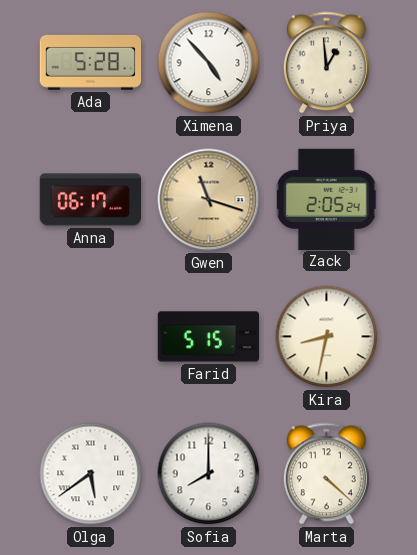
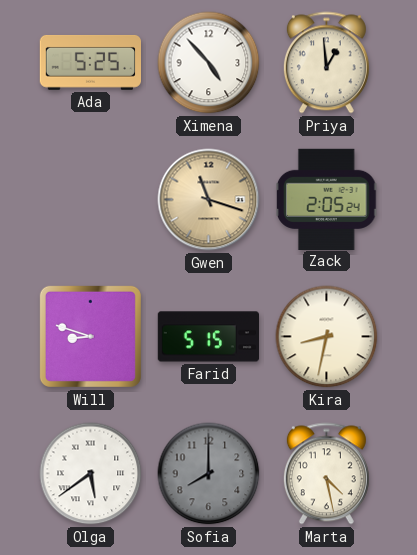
Ada: 5:28 -> 5:25 (90, 63)
Anna: 06:17 -> none (90, 200)
Will: none -> 8:48 (90, 336)
Sofia dial: white -> grey (209, 474)
Marta: 4:22 -> 4:28 (326, 474)
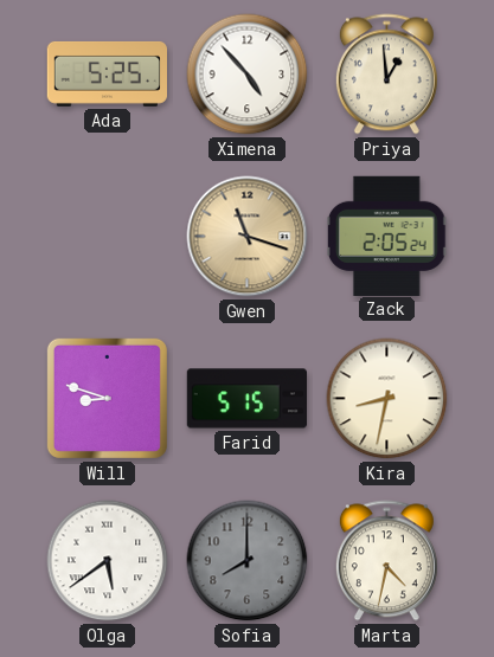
Marta: 4:28 -> 4:32 (386, 561)
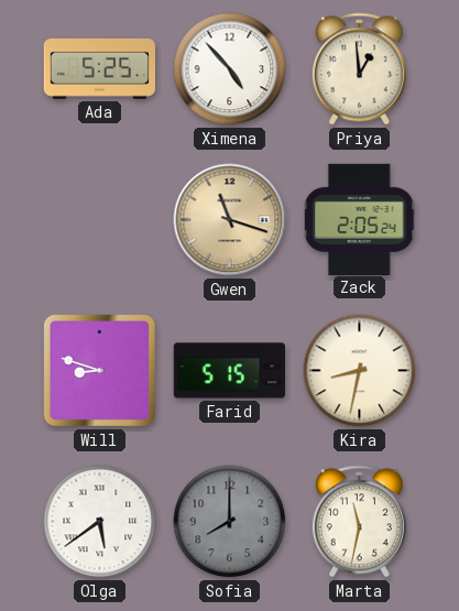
Marta: 4:32 -> 11:32 (359, 522)
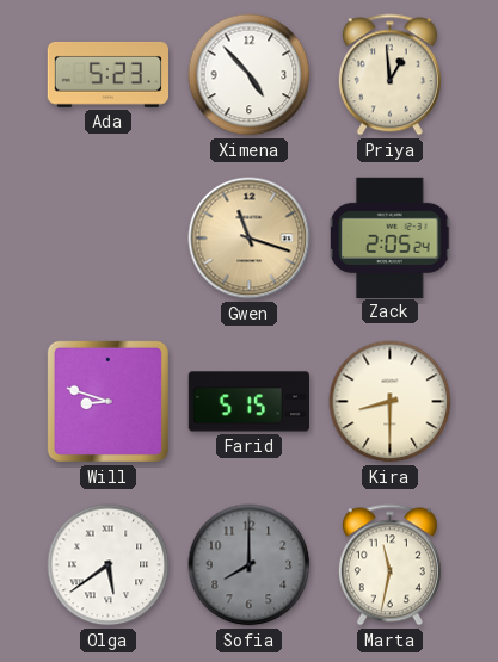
Ada: 5:25 -> 5:23 (107, 75)
Kira: 8:32 -> 8:30 (391, 402)
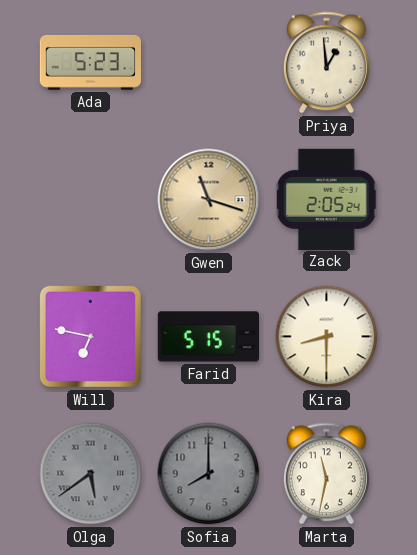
Ximena: 4:53 -> none (250, 75)
Will: 8:48 -> 6:47 (90, 336)
Olga dial: white -> grey (91, 474)
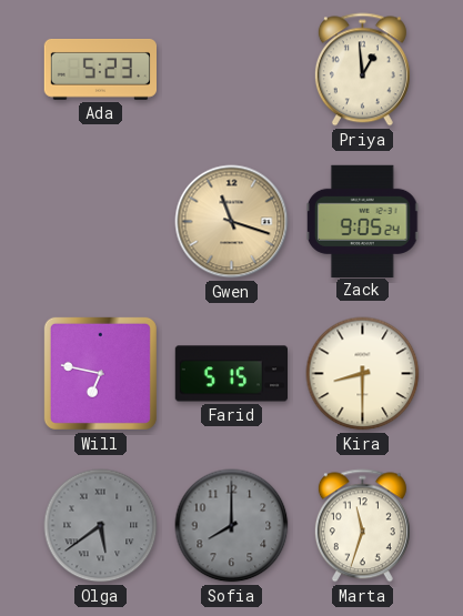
Zack: 2:05 -> 9:05 (363, 221)
Marta: 11:32 -> 11:33 (362, 526)
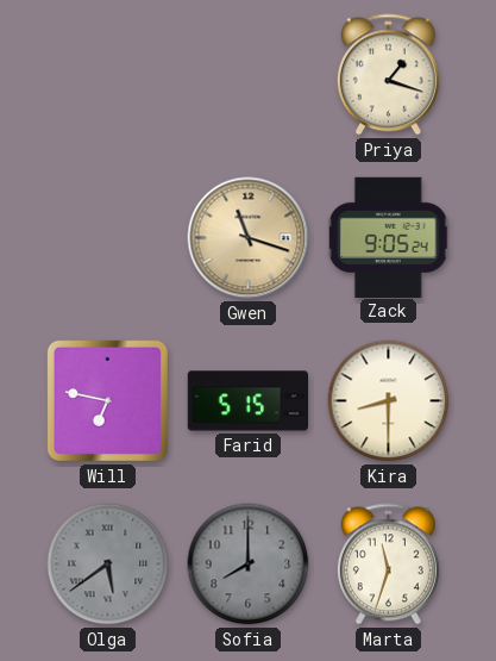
Ada: 5:23 -> none (100, 70)
Priya: 12:59 -> 1:18 (388, 75)
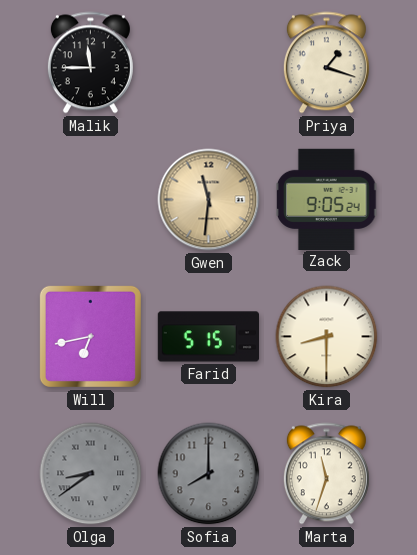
Malik: none -> 11:45 (90, 63)
Gwen: 11:18 -> 11:31 (209, 200)
Will: 6:47 -> 6:43 (90, 336)
Olga: 5:39 -> 8:39 (91, 474)
